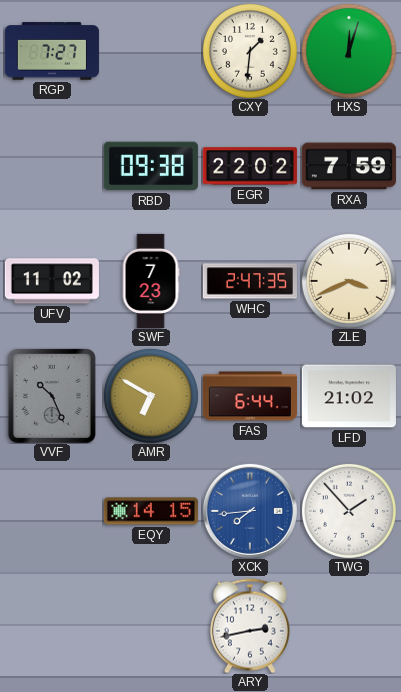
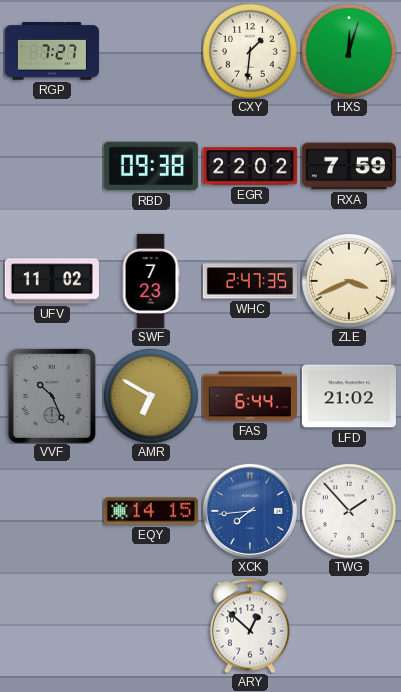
ARY: 2:43 -> 12:52 (250, 626)
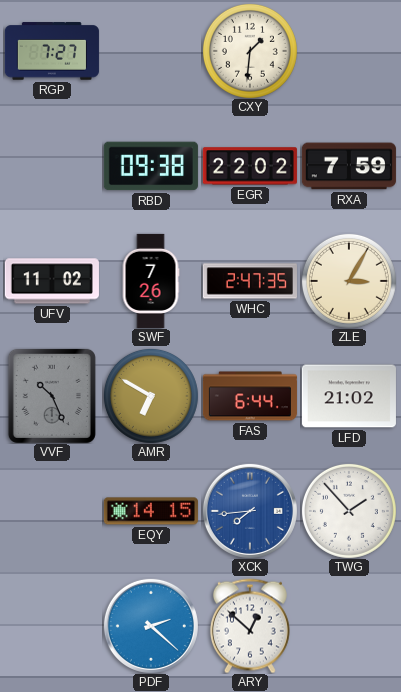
HXS: 12:03 -> none (349, 51)
SWF: 7:23 -> 7:26 (151, 281)
ZLE: 3:41 -> 3:05 (349, 281)
PDF: none -> 2:22 (151, 626)
